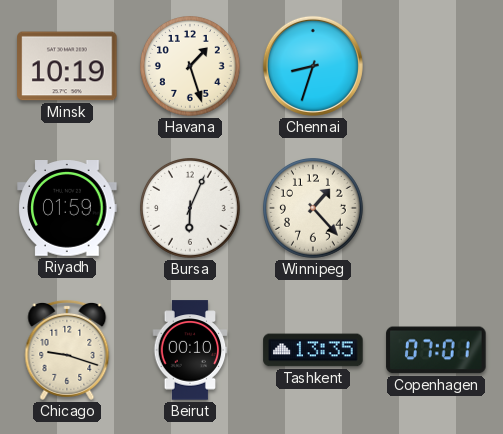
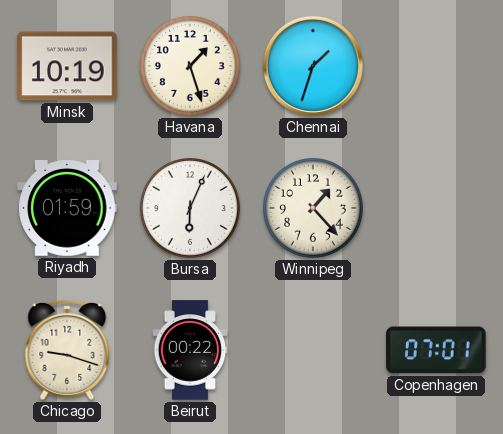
Chennai: 8:33 -> 1:33 (313, 66)
Beirut: 00:10 -> 00:22 (190, 350)
Tashkent: 13:35 -> none (313, 350)
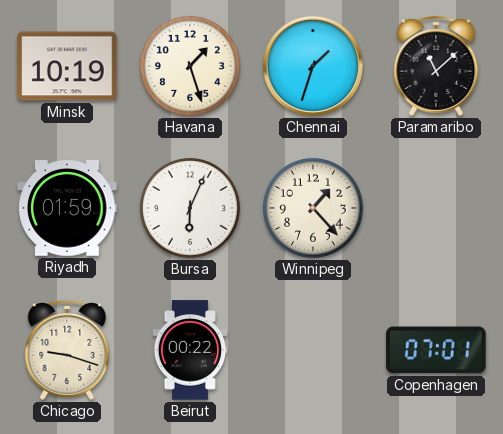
Paramaribo: none -> 11:08 (436, 66)
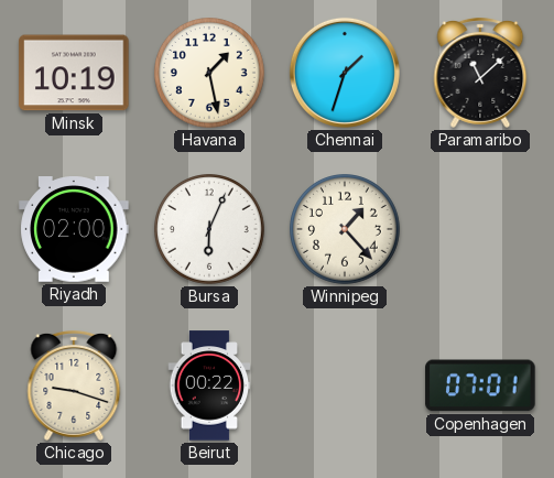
Havana: 1:27 -> 1:28 (210, 74)
Riyadh: 01:59 -> 02:00 (74, 230)
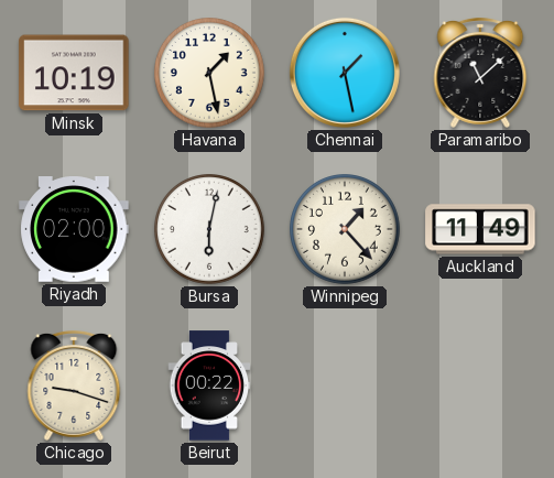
Chennai: 1:33 -> 1:28 (345, 73)
Bursa: 6:04 -> 6:02 (210, 230)
Auckland: none -> 11:49 (480, 229)
Copenhagen: 07:01 -> none (480, 385)
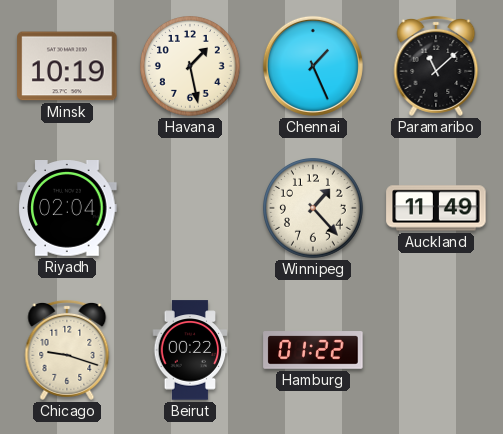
Chennai: 1:28 -> 1:26 (313, 66)
Riyadh: 02:00 -> 02:04 (67, 209)
Bursa: 6:02 -> none (210, 230)
Hamburg: none -> 01:22 (313, 350)
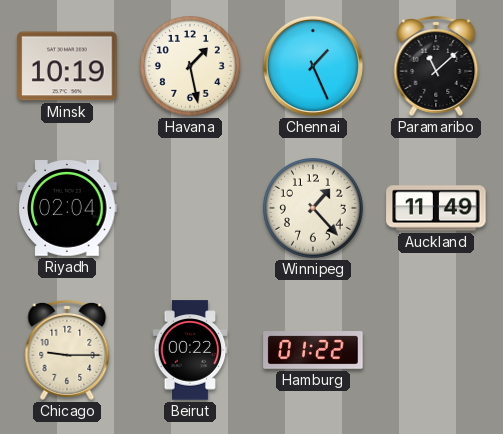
Chicago: 9:18 -> 9:15 (67, 350)
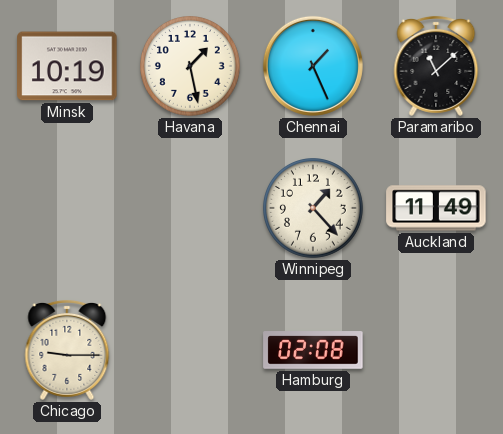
Riyadh: 02:04 -> none (67, 209)
Beirut: 00:22 -> none (190, 350)
Hamburg: 01:22 -> 02:08 (313, 350)
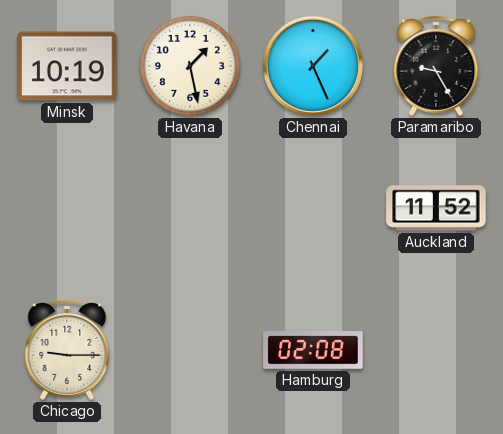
Paramaribo: 11:08 -> 9:25 (436, 66)
Winnipeg: 1:23 -> none (314, 209)
Auckland: 11:49 -> 11:52 (436, 208)
